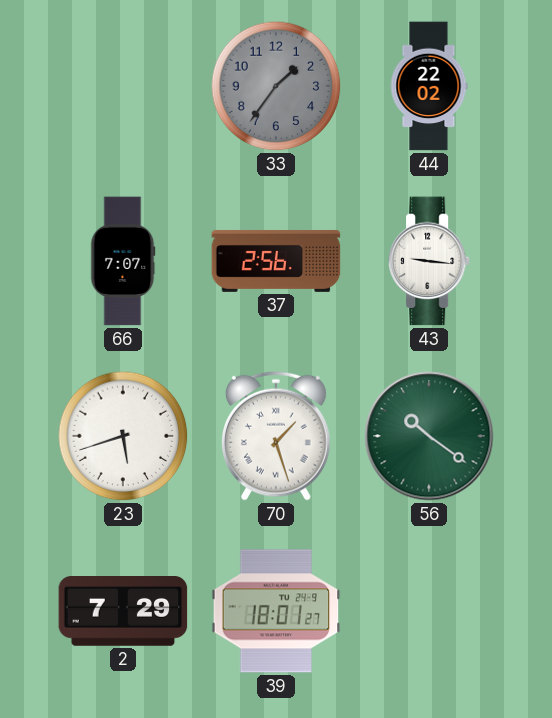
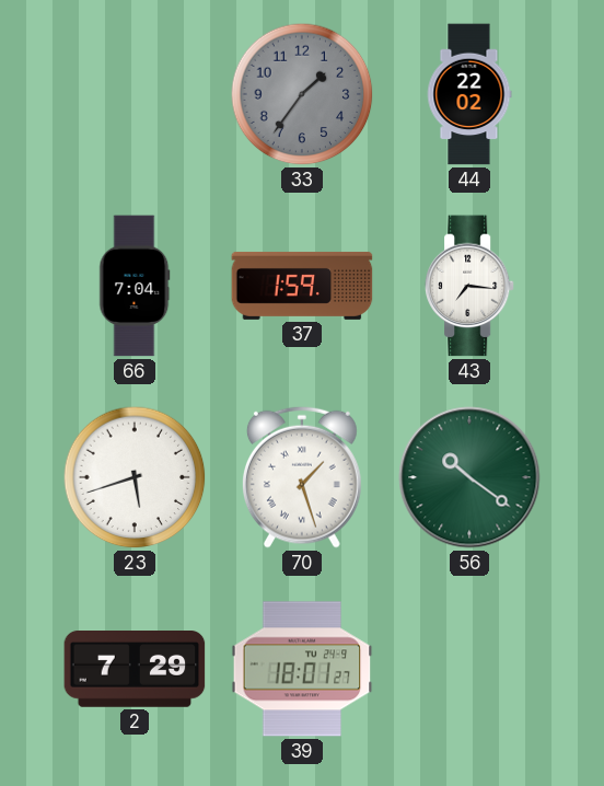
66: 7:07 -> 7:04 (135, 286)
37: 2:56 -> 1:59 (302, 286)
43: 9:16 -> 7:16 (469, 286)
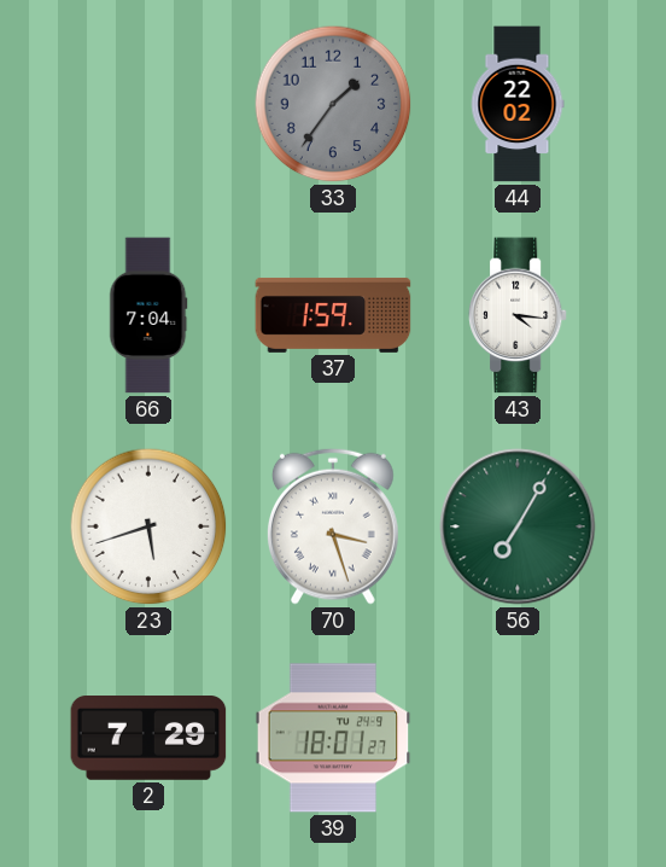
43: 7:16 -> 4:16 (518, 315)
70: 1:27 -> 3:27 (333, 526)
56: 10:21 -> 7:05 (518, 526)
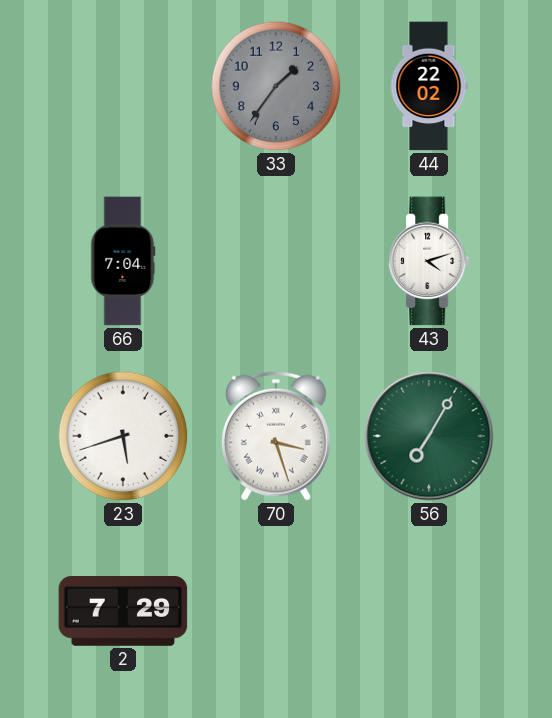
37: 1:59 -> none (333, 315)
43: 4:16 -> 4:12 (429, 261)
39: 18:01 -> none (333, 738)
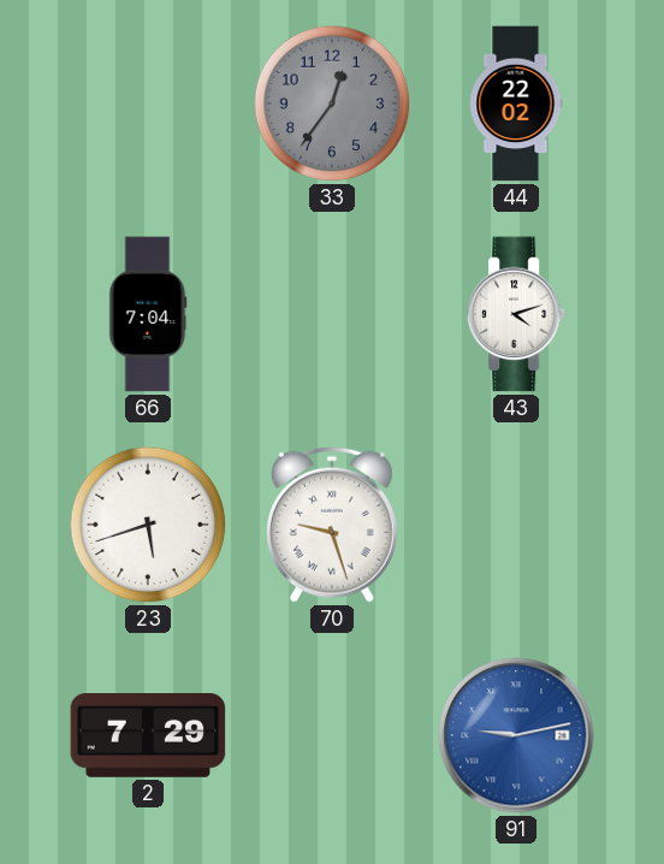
33: 1:36 -> 12:36 (332, 103)
70: 3:27 -> 9:27 (332, 525)
56: 7:05 -> none (429, 436)
91: none -> 9:13 (516, 735)
